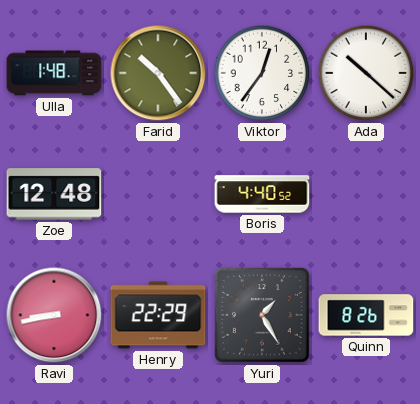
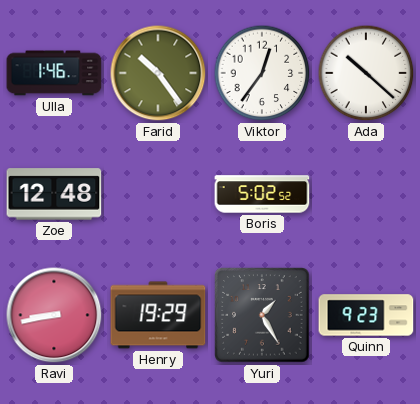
Ulla: 1:48 -> 1:46 (54, 73)
Boris: 4:40 -> 5:02 (262, 194)
Henry: 22:29 -> 19:29 (158, 315)
Quinn: 8:26 -> 9:23 (366, 315)
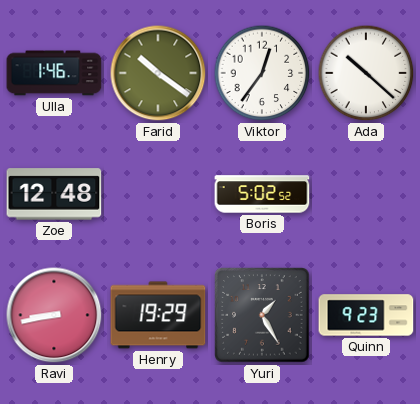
Farid: 10:24 -> 10:21 (158, 73)
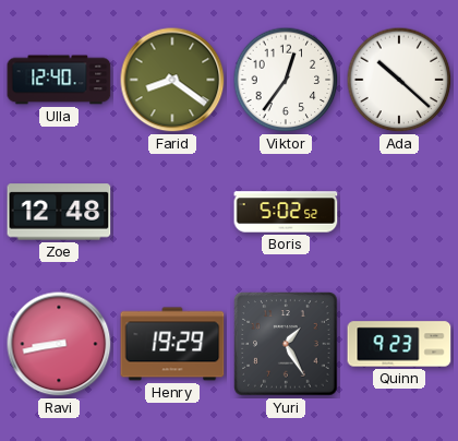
Ulla: 1:46 -> 12:40 (59, 80)
Farid: 10:21 -> 8:21 (172, 80)
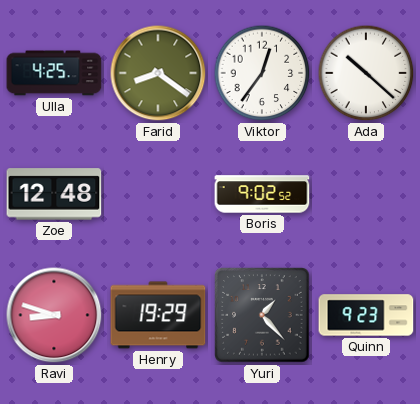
Ulla: 12:40 -> 4:25 (54, 73)
Boris: 5:02 -> 9:02 (262, 194)
Ravi: 8:43 -> 8:48 (54, 315)
Yuri: 1:25 -> 1:23 (262, 315)
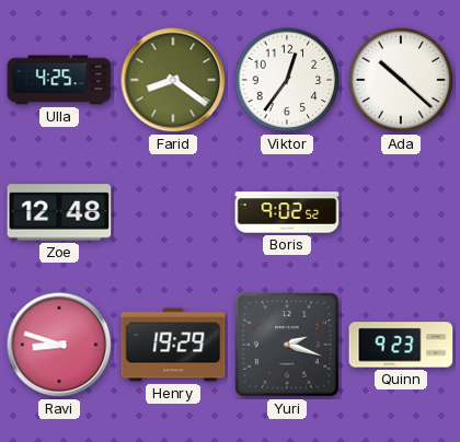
Yuri: 1:23 -> 2:18 (287, 345)
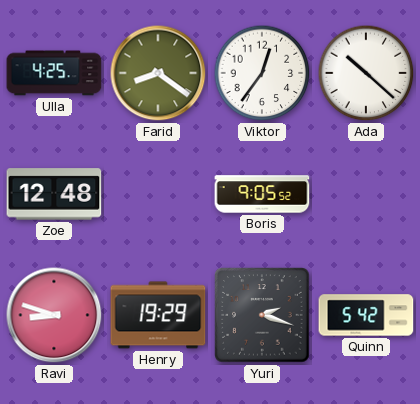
Boris: 9:02 -> 9:05 (262, 194)
Quinn: 9:23 -> 5:42 (366, 315)
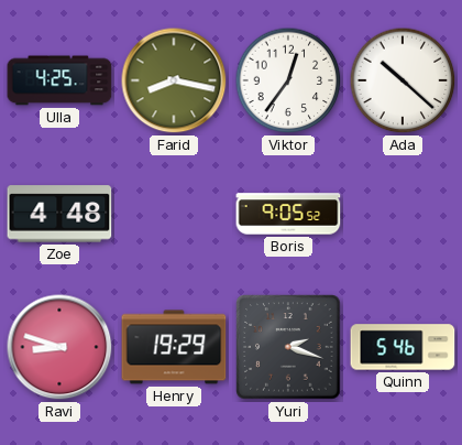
Farid: 8:21 -> 8:17 (174, 80)
Zoe: 12:48 -> 4:48 (59, 214)
Quinn: 5:42 -> 5:46 (403, 347)
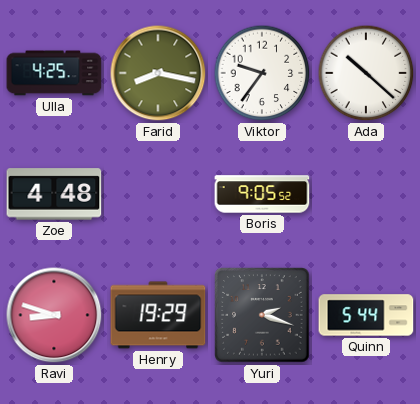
Viktor: 12:36 -> 9:36 (262, 73)
Quinn: 5:46 -> 5:44 (366, 315)
